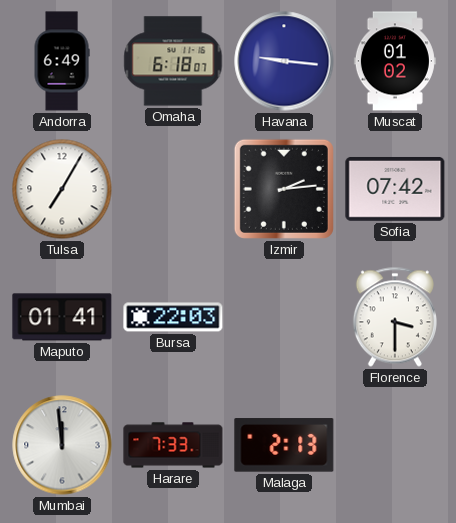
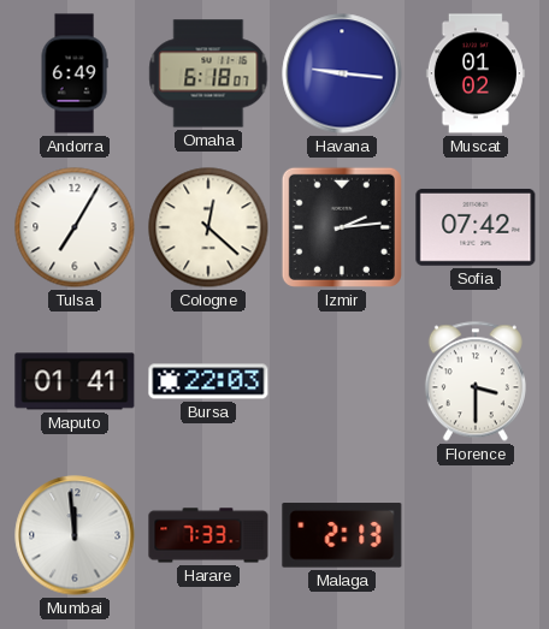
Cologne: none -> 12:22 (208, 227)
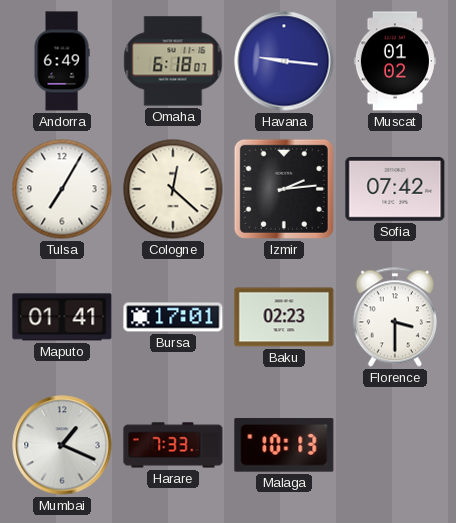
Bursa: 22:03 -> 17:01 (173, 317)
Baku: none -> 02:23 (284, 317)
Mumbai: 11:59 -> 1:19 (62, 445)
Malaga: 2:13 -> 10:13 (284, 445)
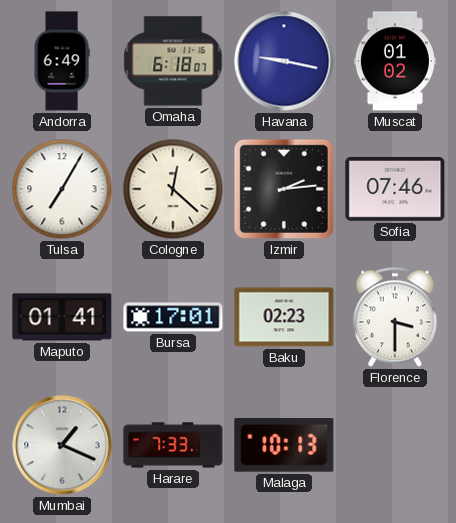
Havana: 9:16 -> 9:17 (284, 61)
Sofia: 07:42 -> 07:46 (395, 189)
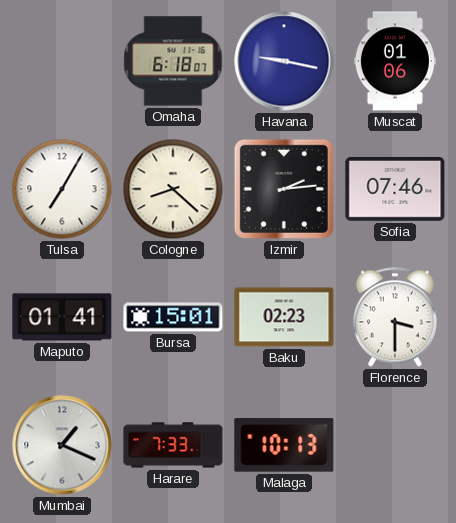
Andorra: 6:49 -> none (62, 61)
Muscat: 01:02 -> 01:06 (395, 61)
Cologne: 12:22 -> 8:22 (173, 189)
Bursa: 17:01 -> 15:01 (173, 317)
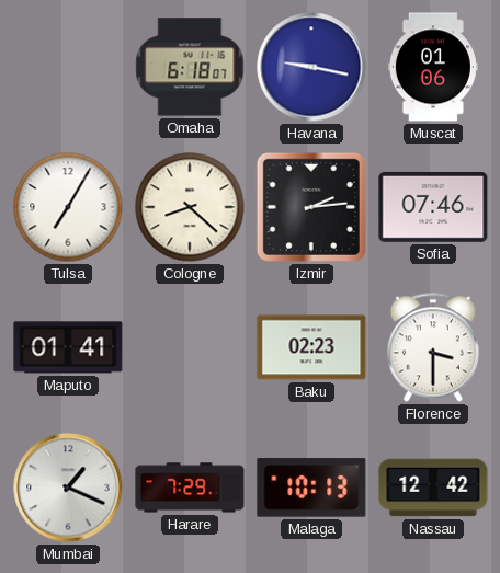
Bursa: 15:01 -> none (173, 317)
Harare: 7:33 -> 7:29 (190, 488)
Nassau: none -> 12:42 (433, 488)
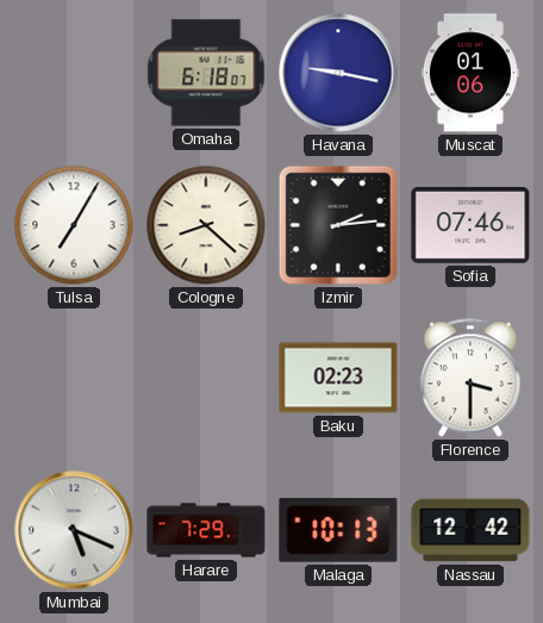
Maputo: 01:41 -> none (68, 347)
Mumbai: 1:19 -> 5:19 (74, 530)
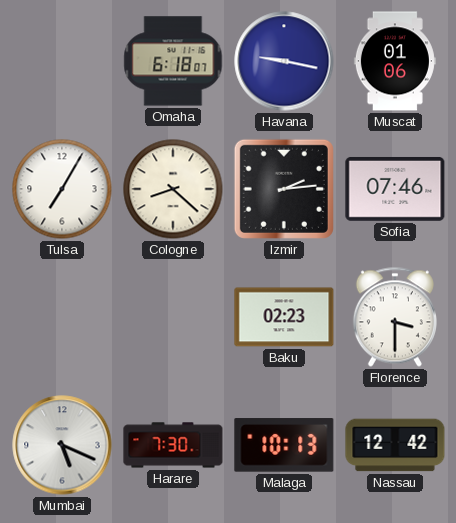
Harare: 7:29 -> 7:30 (173, 445)
